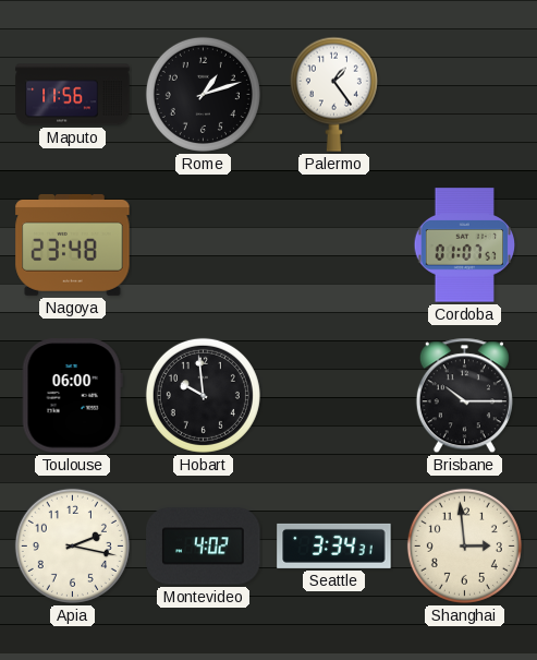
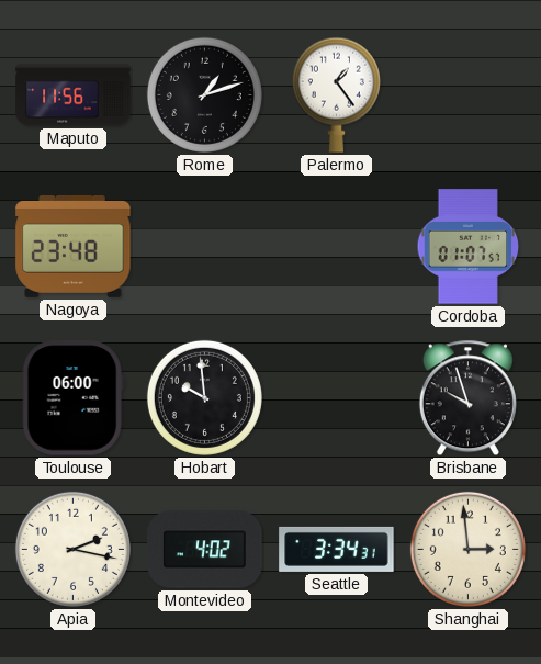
Brisbane: 10:15 -> 9:57 (467, 398)
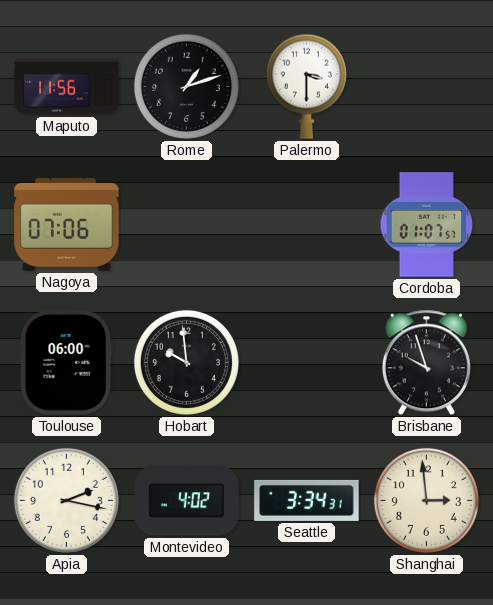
Palermo: 1:24 -> 3:30 (306, 86)
Nagoya: 23:48 -> 07:06 (67, 224)
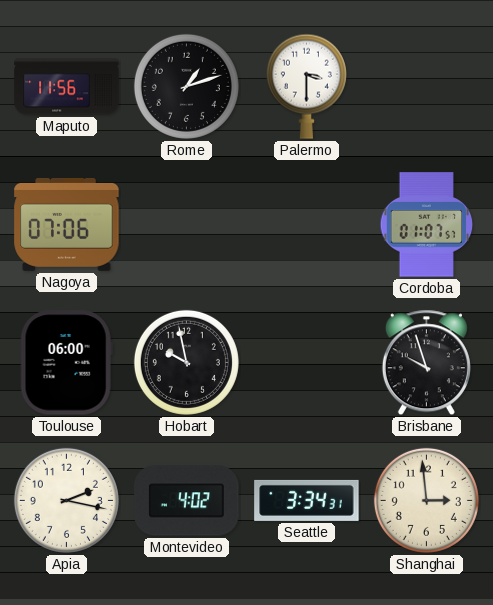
Hobart: 9:59 -> 9:58 (186, 362)
